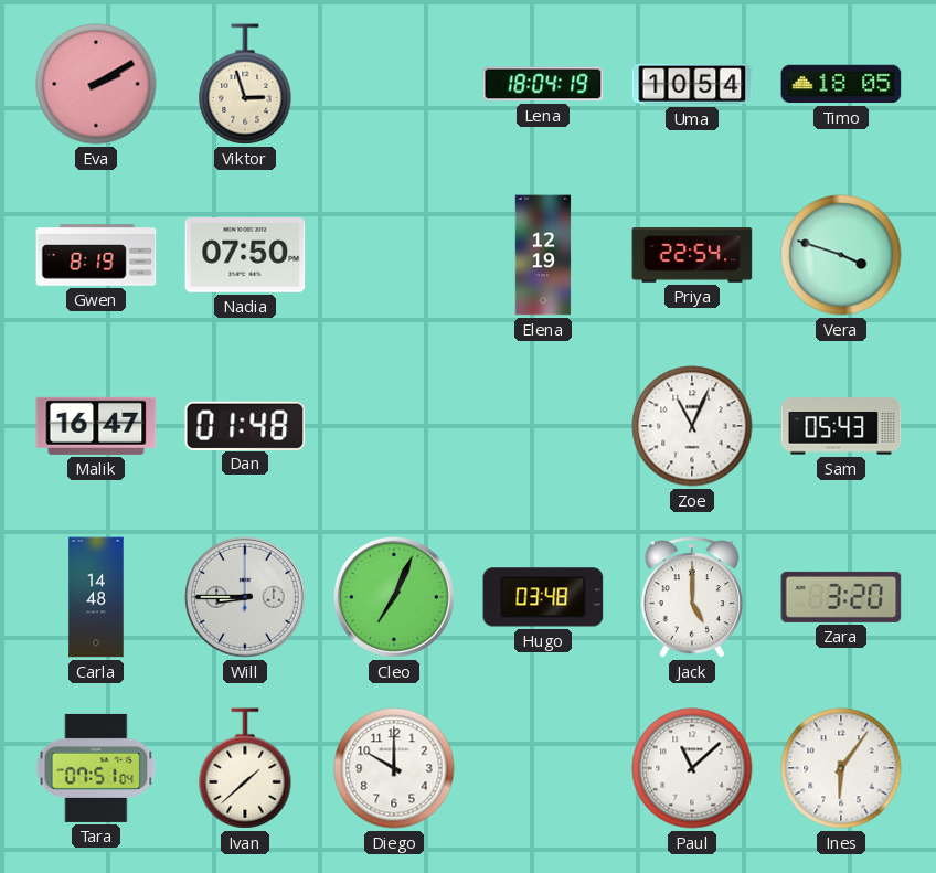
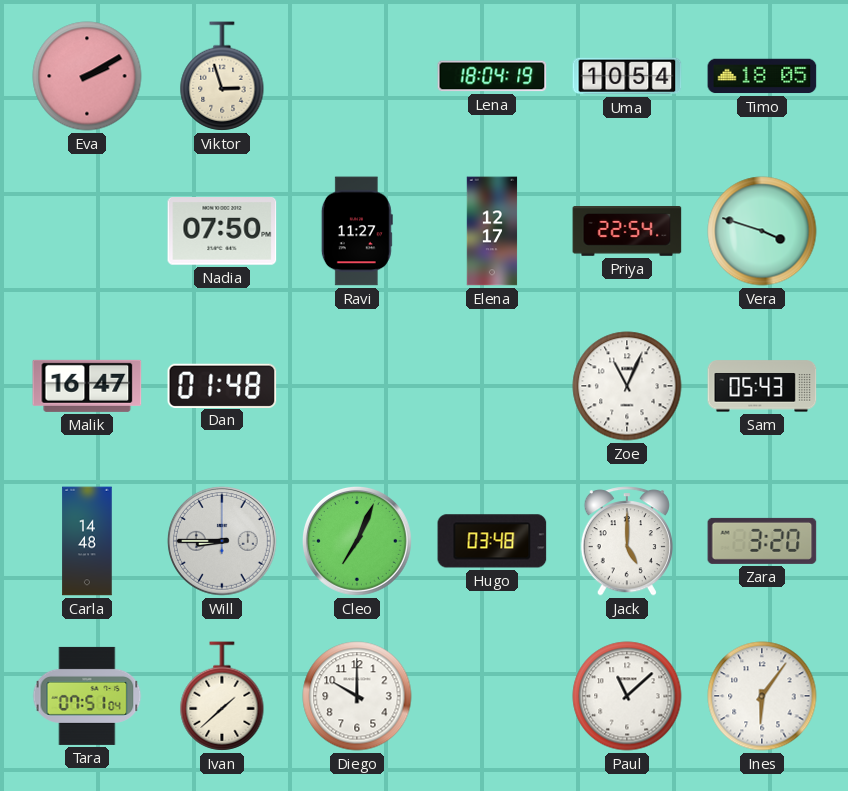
Gwen: 8:19 -> none (96, 255)
Ravi: none -> 11:27 (357, 231)
Elena: 12:19 -> 12:17 (492, 231)
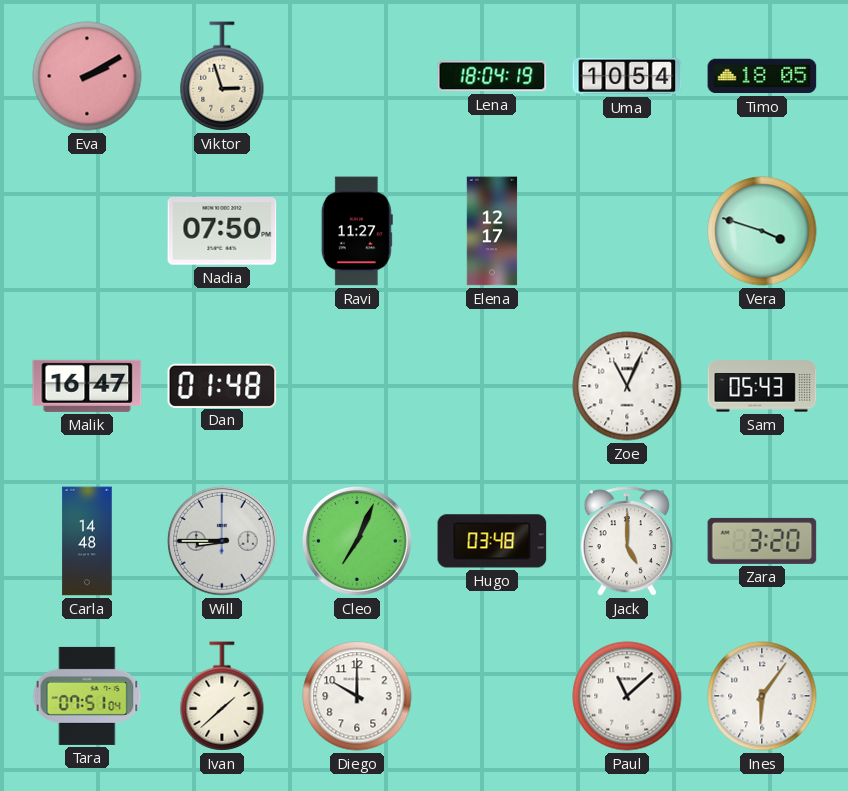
Priya: 22:54 -> none (627, 232)
